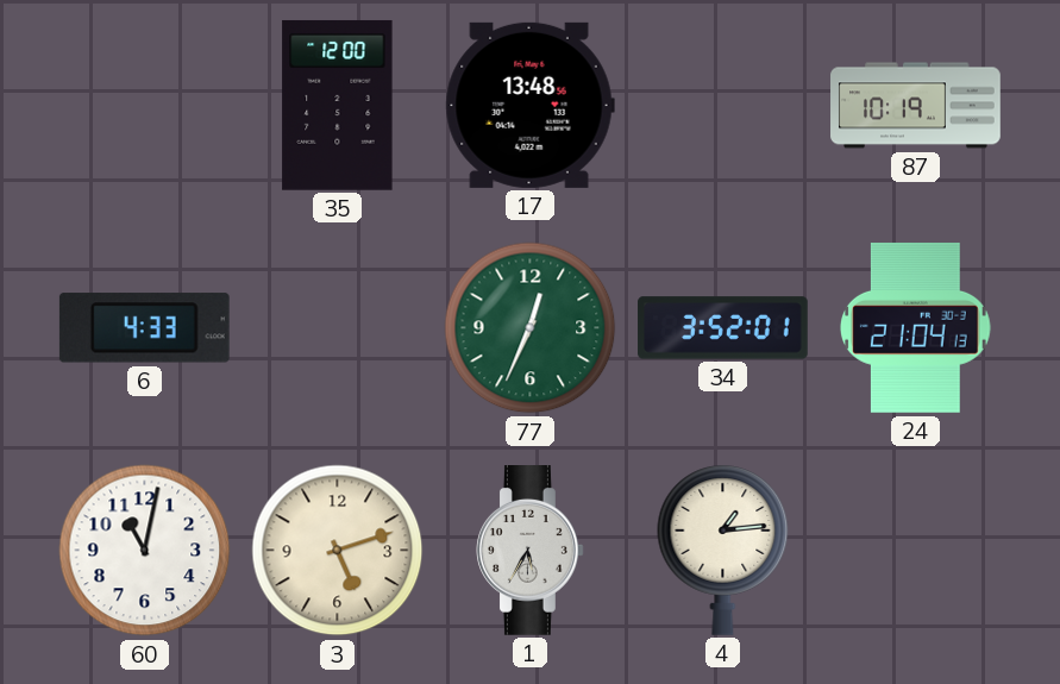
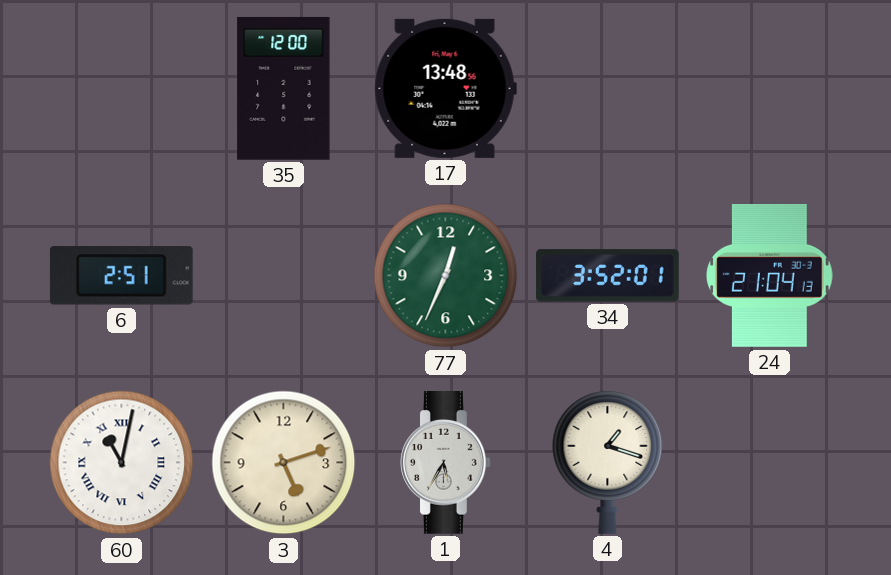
87: 10:19 -> none (916, 106)
6: 4:33 -> 2:51 (121, 276)
60 numerals: Arabic -> Roman (122, 463)
4: 1:14 -> 1:18 (608, 462)
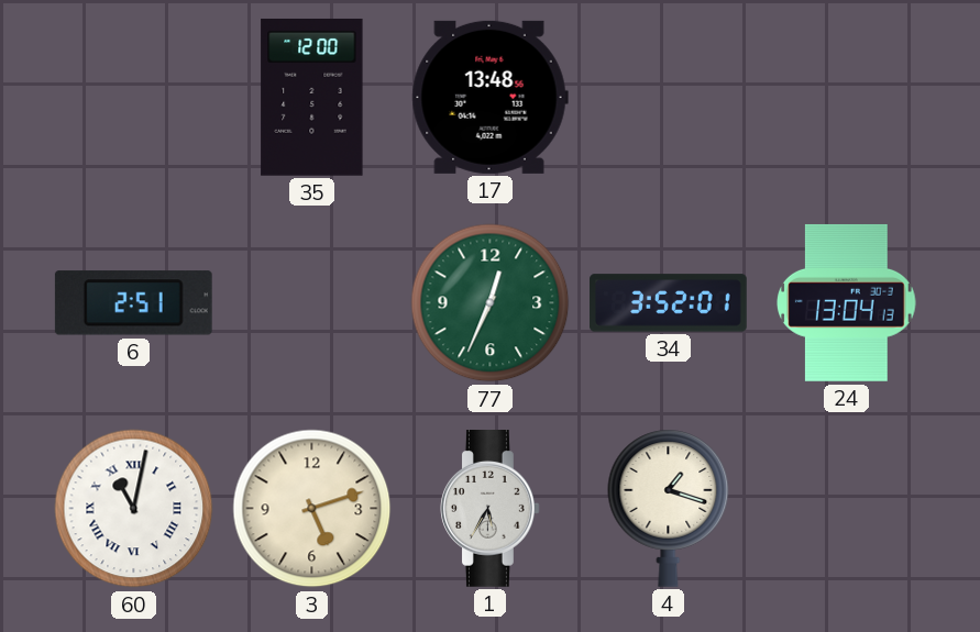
24: 21:04 -> 13:04 (847, 302)
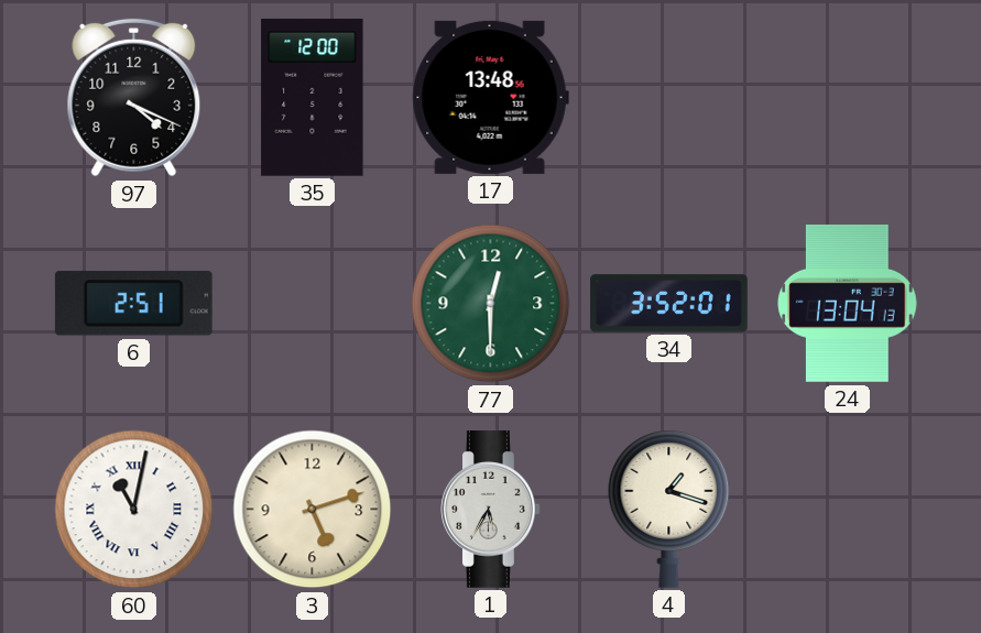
97: none -> 4:19 (134, 98)
77: 12:34 -> 12:30 (491, 304)
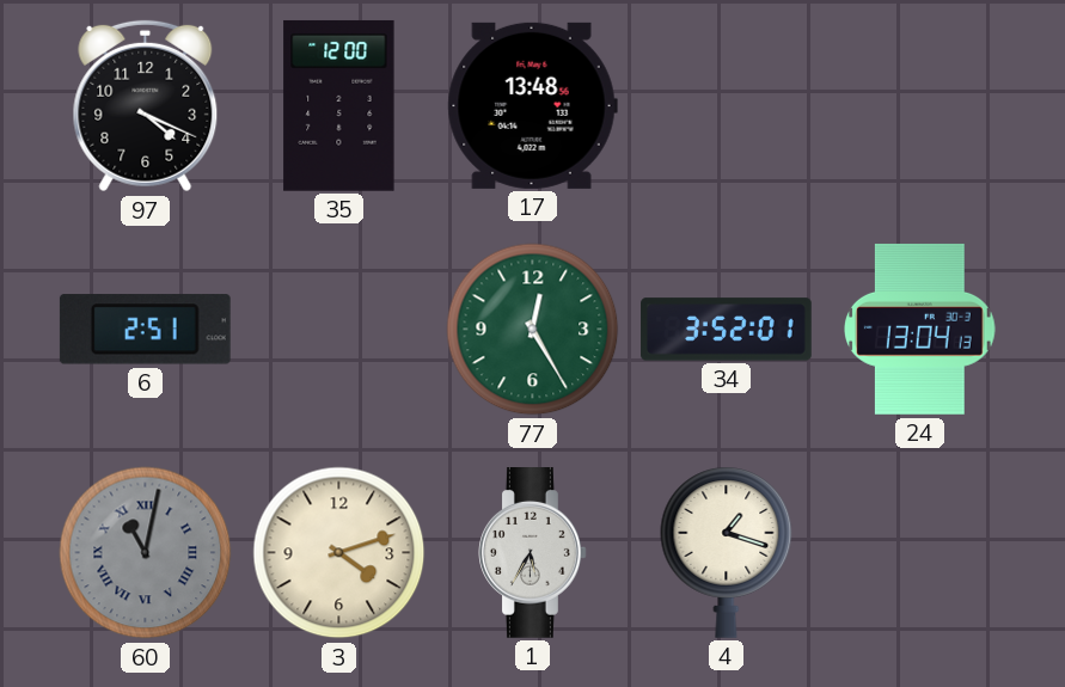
77: 12:30 -> 12:25 (533, 330)
60 dial: white -> grey (146, 553)
3: 5:12 -> 4:12 (339, 553)
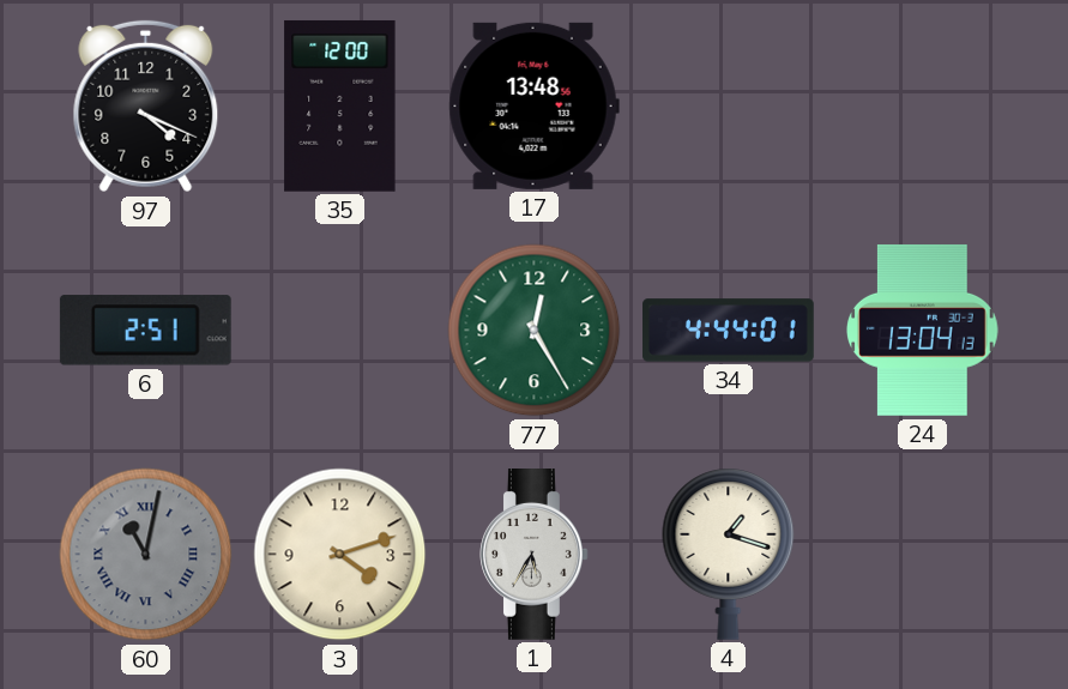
34: 3:52 -> 4:44 (729, 331)
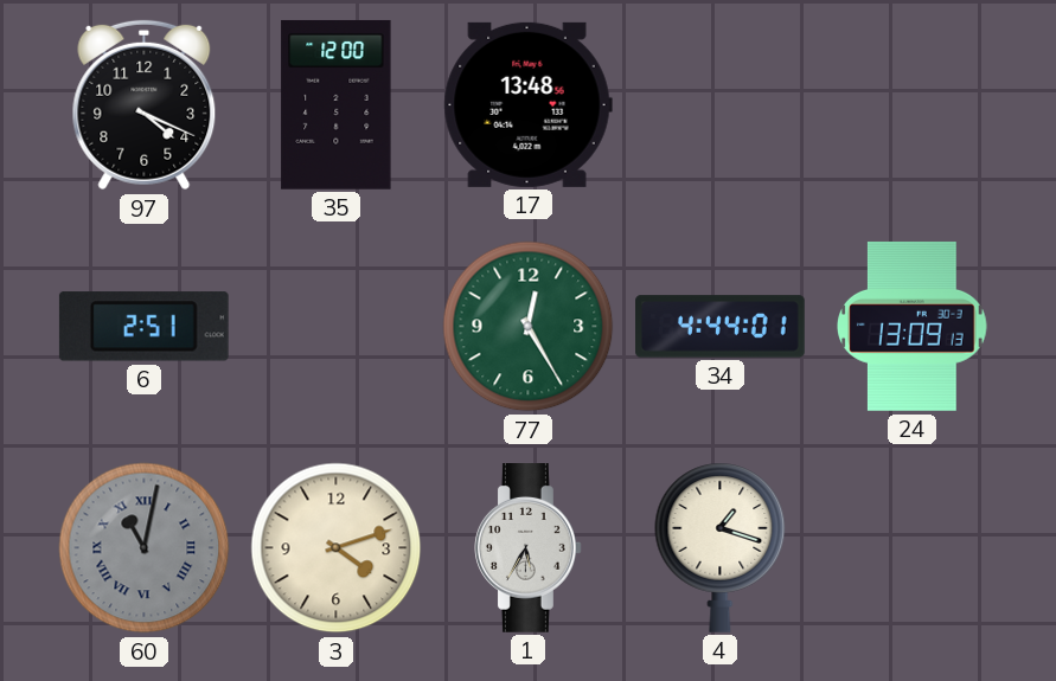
24: 13:04 -> 13:09 (913, 326)
